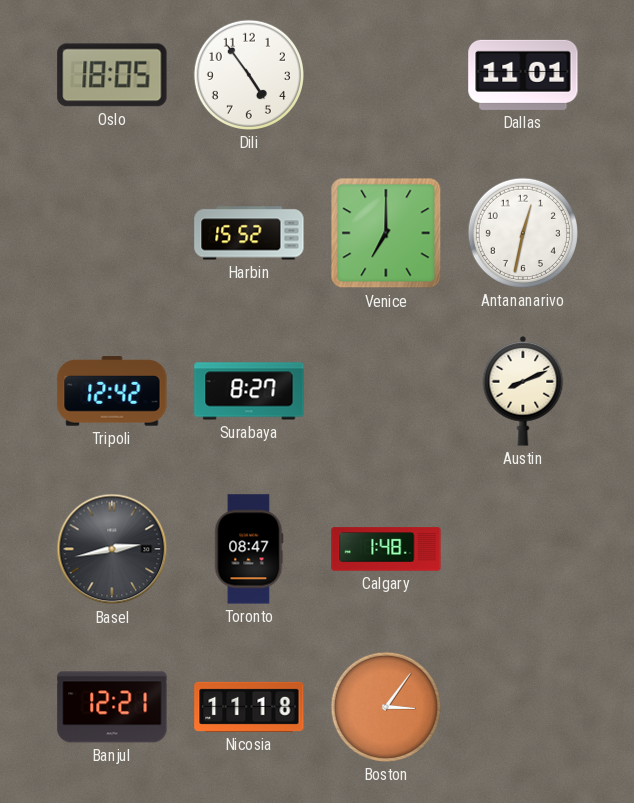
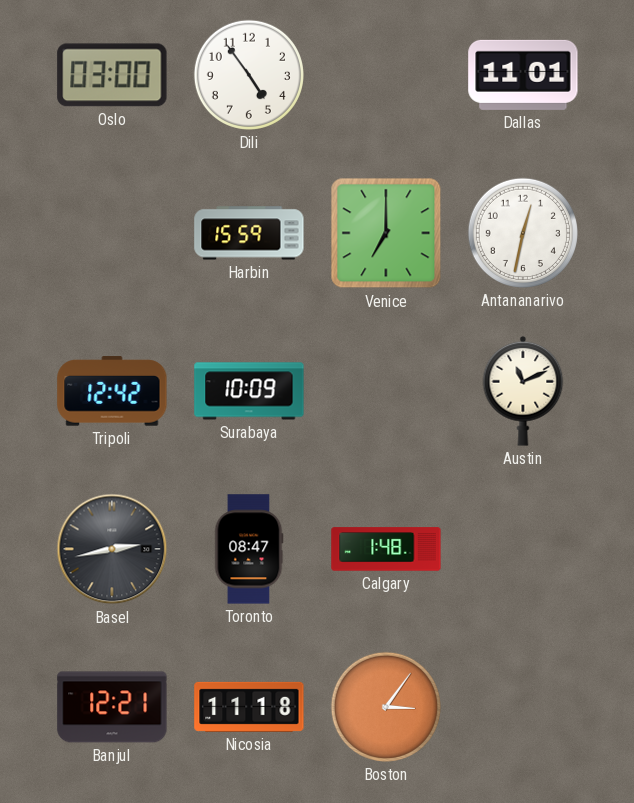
Oslo: 18:05 -> 03:00 (112, 75)
Harbin: 15:52 -> 15:59 (249, 233)
Surabaya: 8:27 -> 10:09 (249, 391)
Austin: 8:11 -> 11:11 (523, 391)
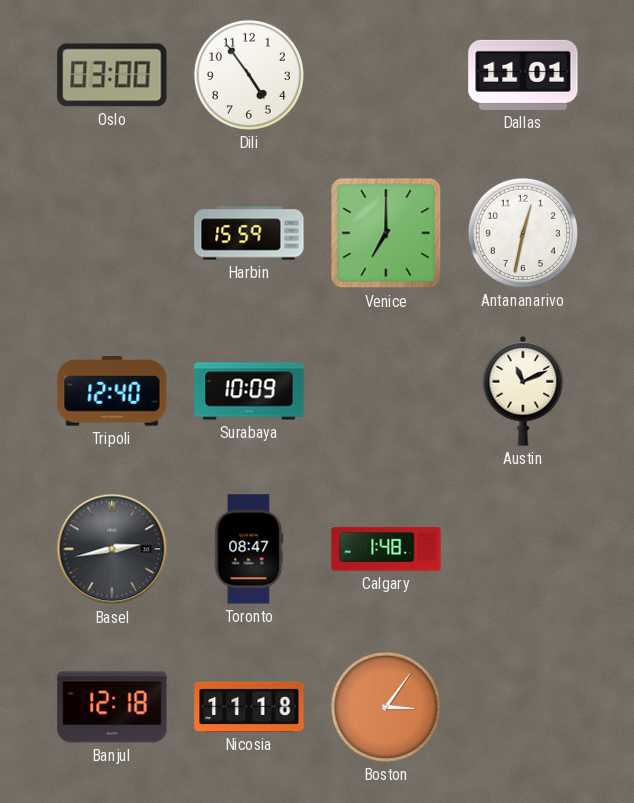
Tripoli: 12:42 -> 12:40 (112, 391)
Banjul: 12:21 -> 12:18 (112, 707)
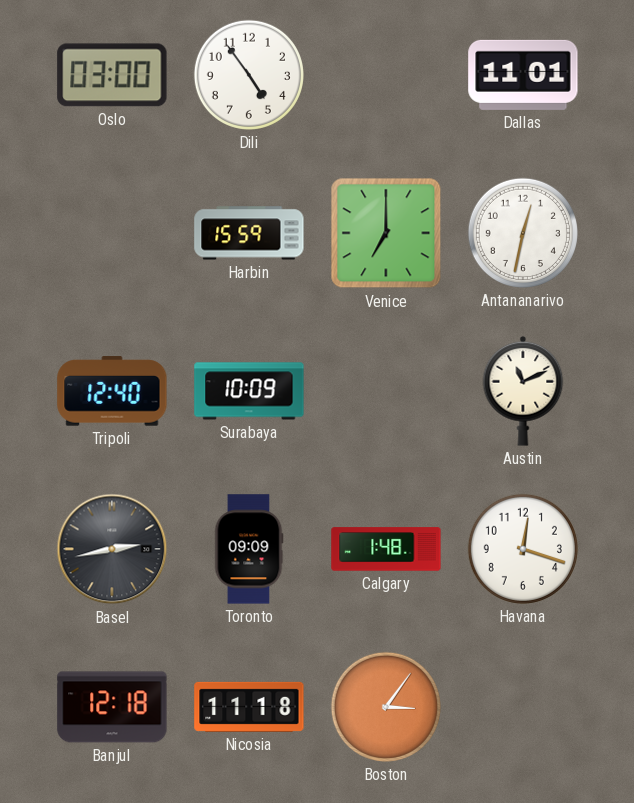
Toronto: 08:47 -> 09:09 (249, 549)
Havana: none -> 12:18 (523, 549)
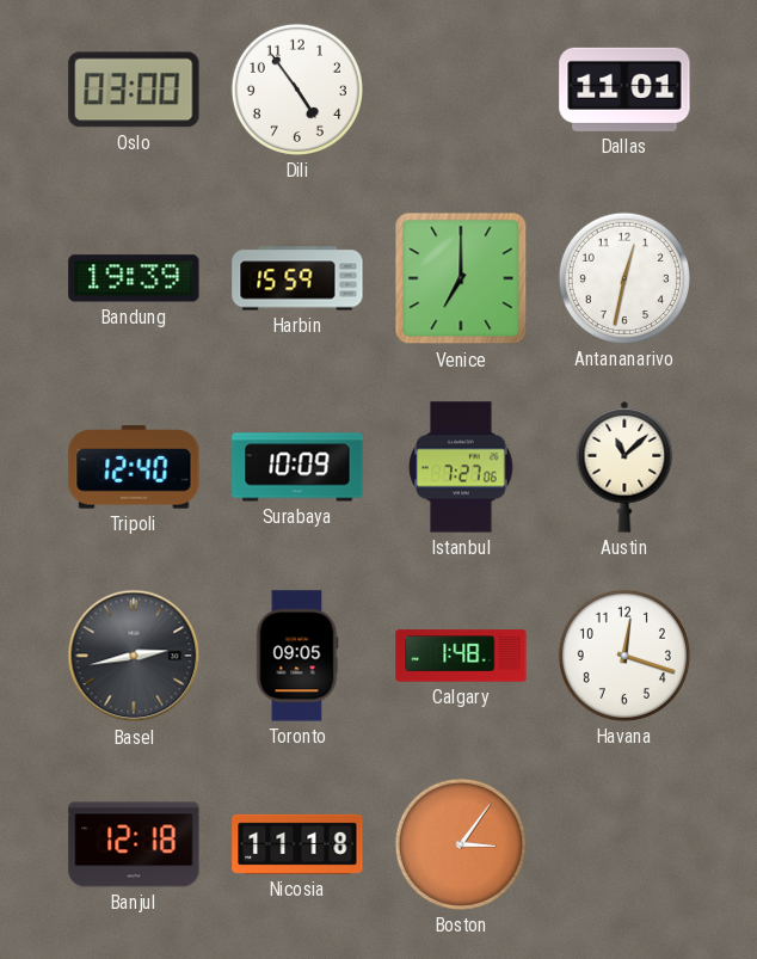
Bandung: none -> 19:39 (134, 278)
Istanbul: none -> 7:27 (461, 467)
Austin: 11:11 -> 11:08 (624, 467)
Toronto: 09:09 -> 09:05 (297, 656)
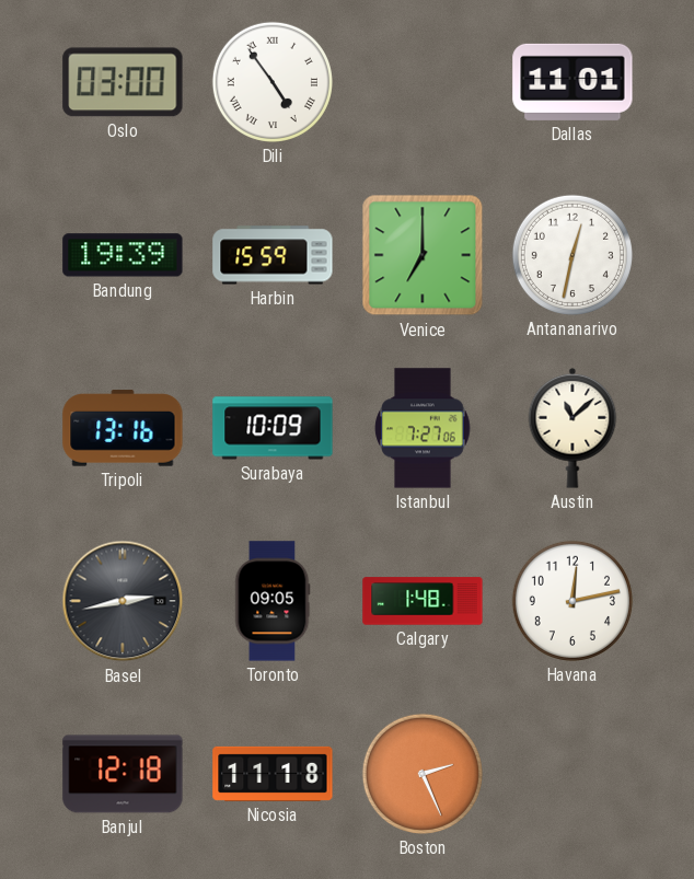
Dili numerals: Arabic -> Roman (273, 82)
Tripoli: 12:40 -> 13:16 (123, 428)
Havana: 12:18 -> 12:13 (572, 601)
Boston: 3:06 -> 2:26 (423, 774)
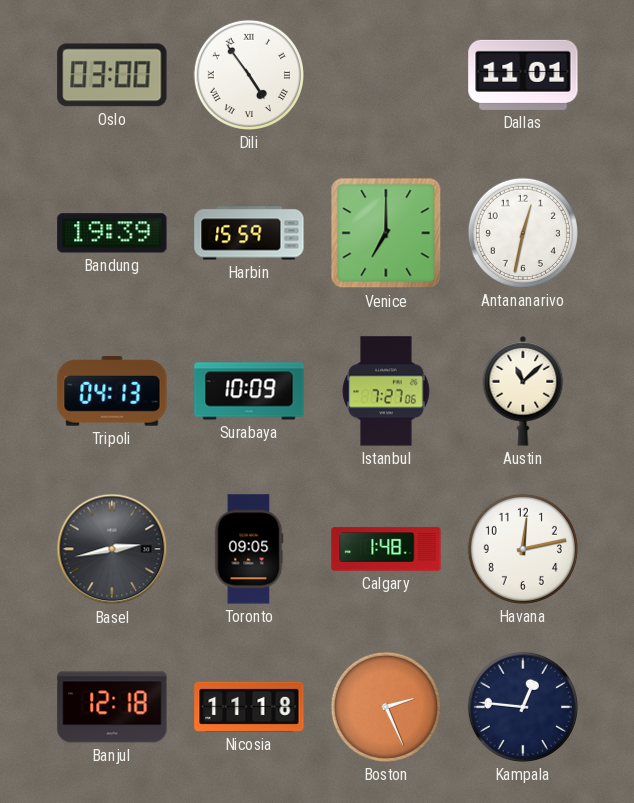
Tripoli: 13:16 -> 04:13 (112, 391)
Kampala: none -> 12:46 (523, 707)
